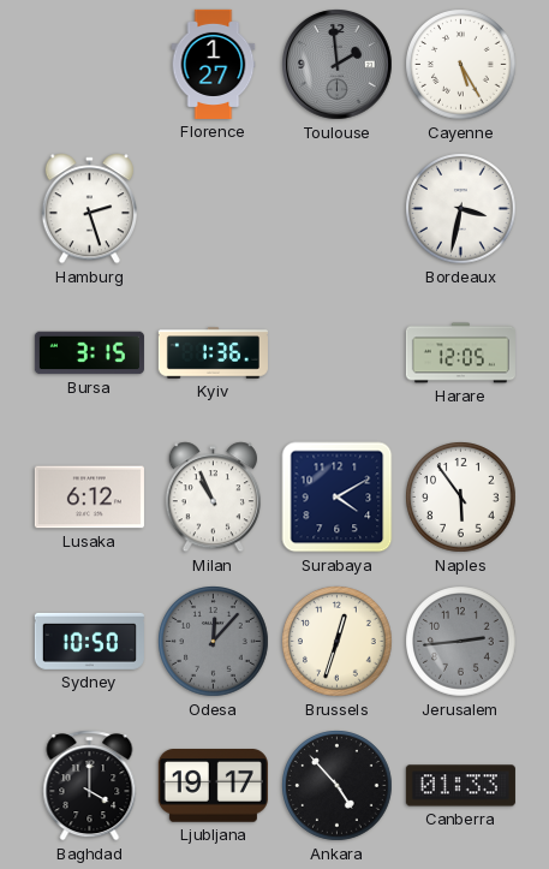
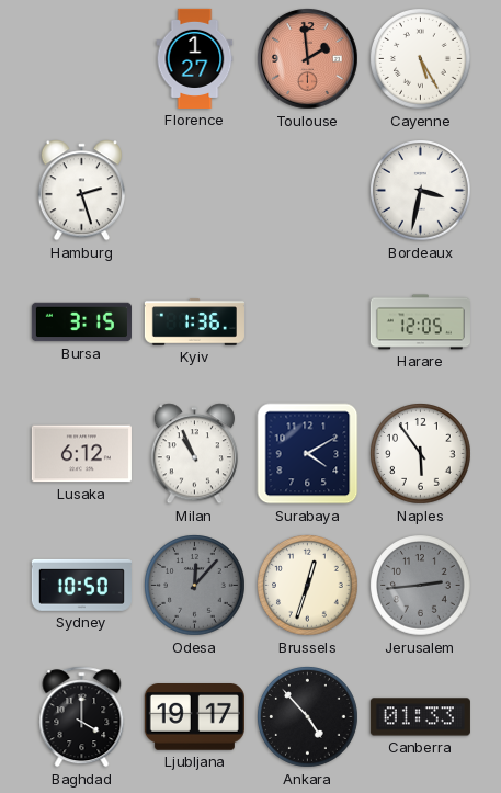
Toulouse dial: grey -> salmon (308, 59)
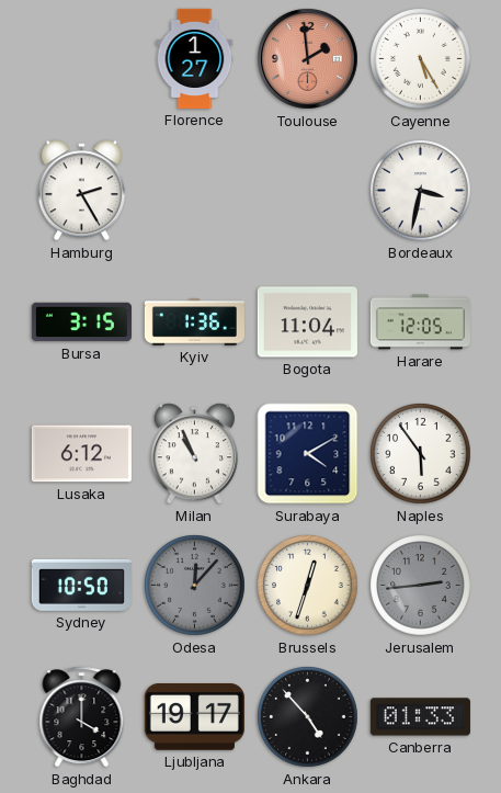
Hamburg: 2:27 -> 2:25 (81, 191)
Bogota: none -> 11:04 (307, 322)
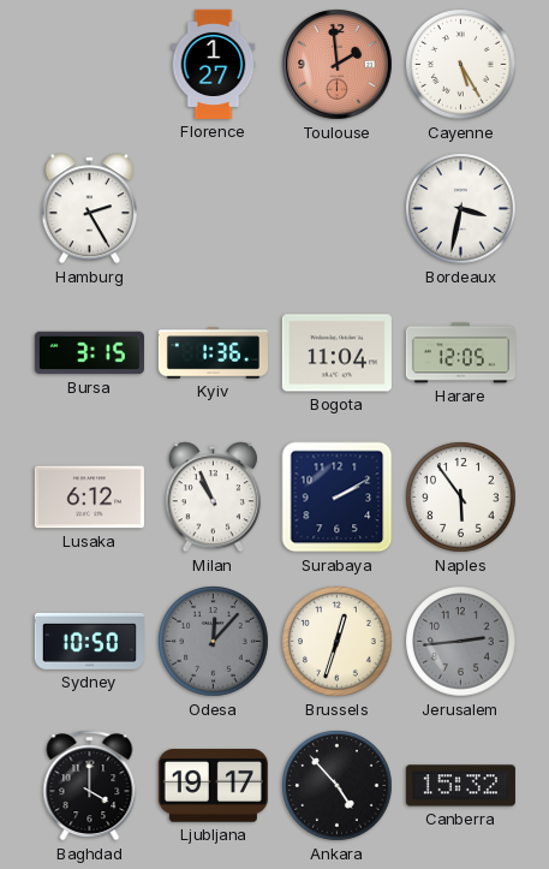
Surabaya: 4:10 -> 2:10 (338, 498)
Canberra: 01:33 -> 15:32 (460, 786)
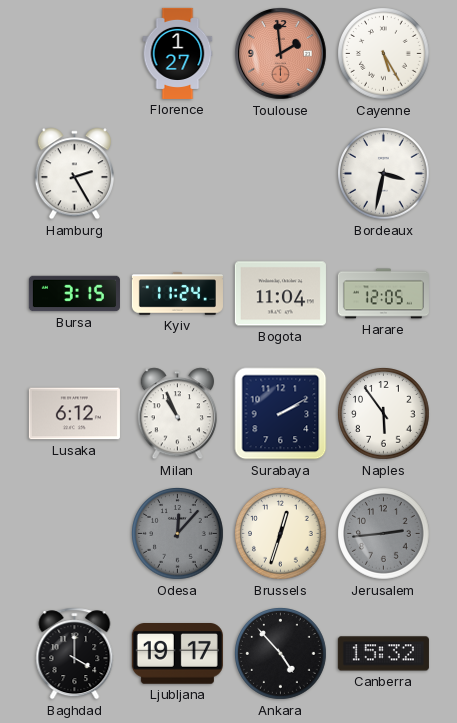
Kyiv: 1:36 -> 11:24 (177, 294)
Sydney: 10:50 -> none (89, 641)
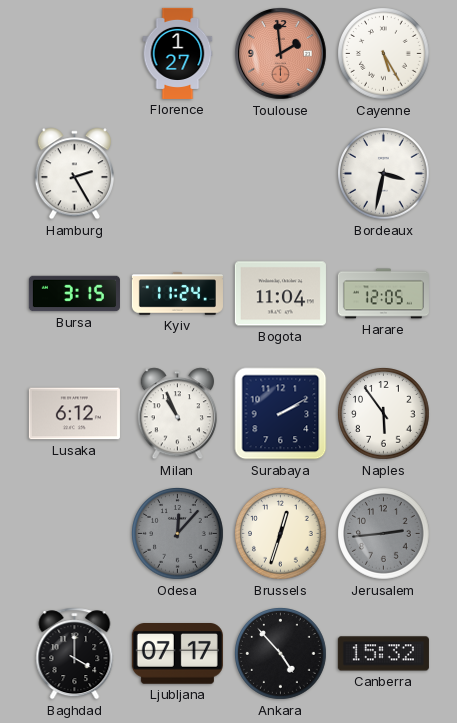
Ljubljana: 19:17 -> 07:17 (177, 654)
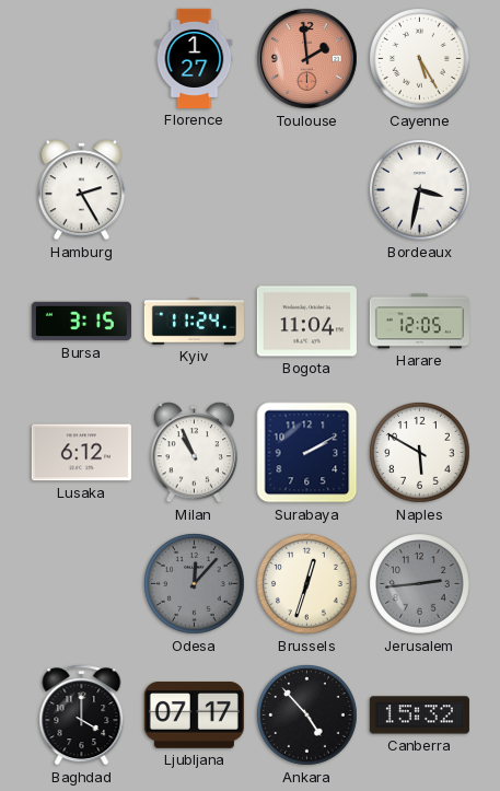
Naples: 5:54 -> 5:50 (420, 453)
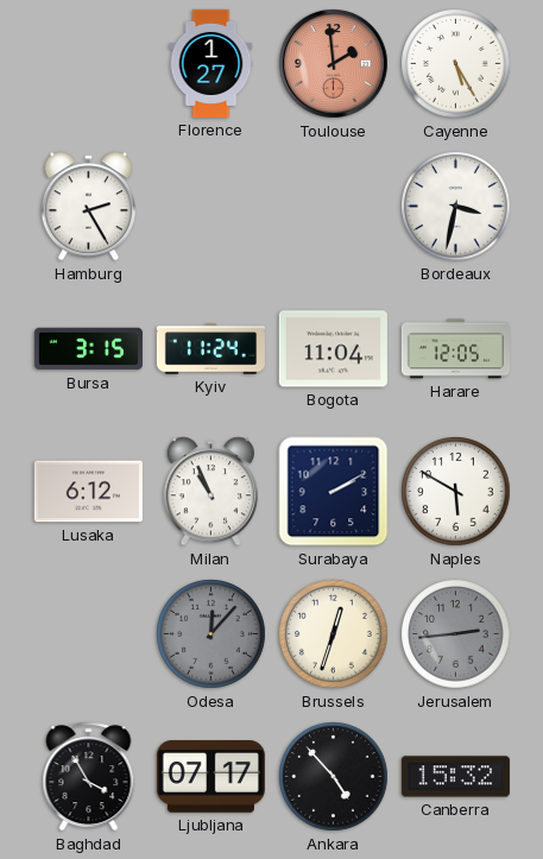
Baghdad: 4:00 -> 3:55 (89, 777)
